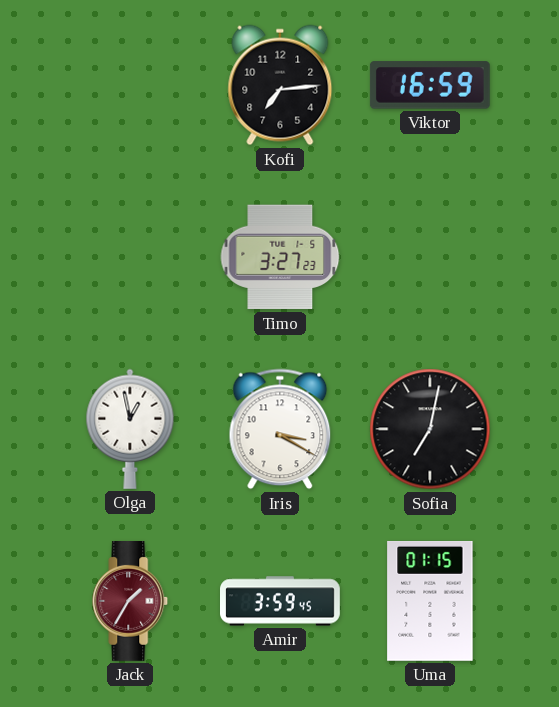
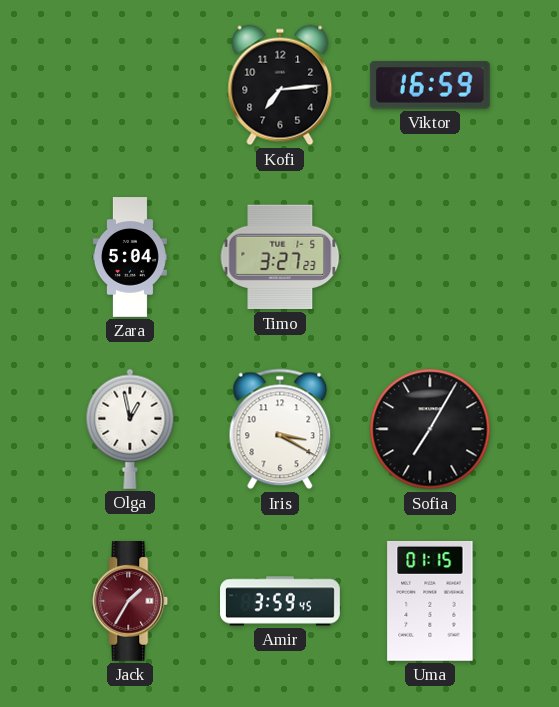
Zara: none -> 5:04 (130, 257)
Sofia: 7:02 -> 7:05 (430, 429)
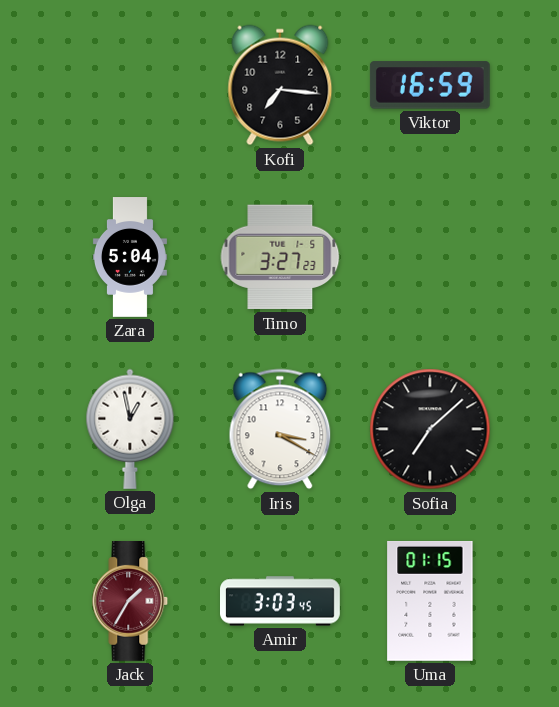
Kofi: 7:14 -> 7:16 (280, 85)
Sofia: 7:05 -> 7:08 (430, 429)
Amir: 3:59 -> 3:03 (281, 601)
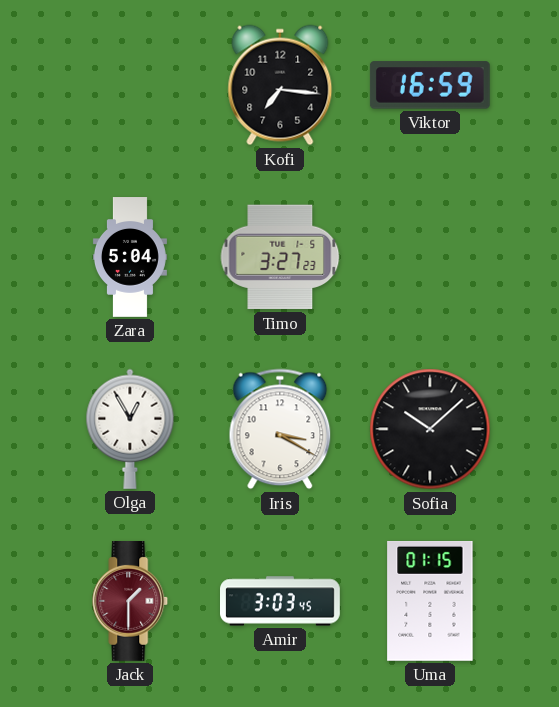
Olga: 12:58 -> 12:55 (130, 429)
Sofia: 7:08 -> 10:08 (430, 429)
Jack: 1:35 -> 1:30 (130, 602)
